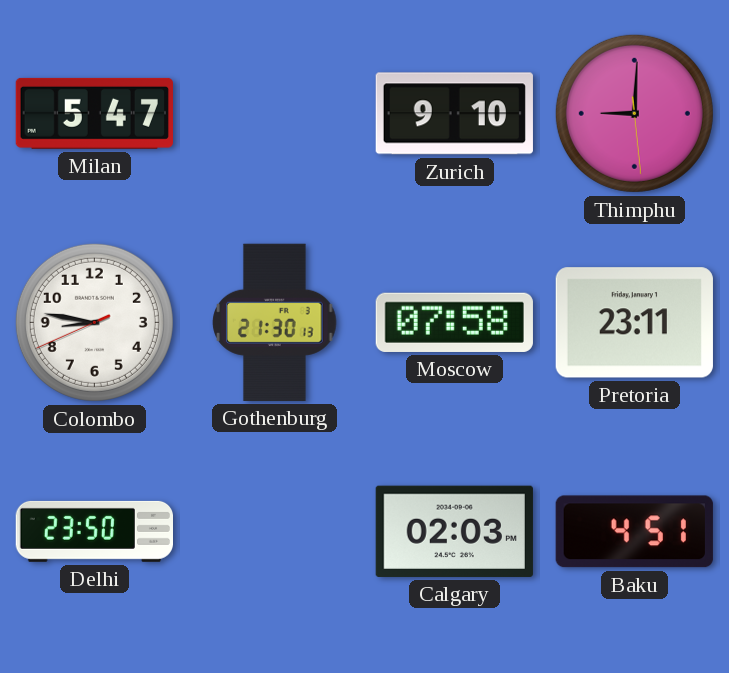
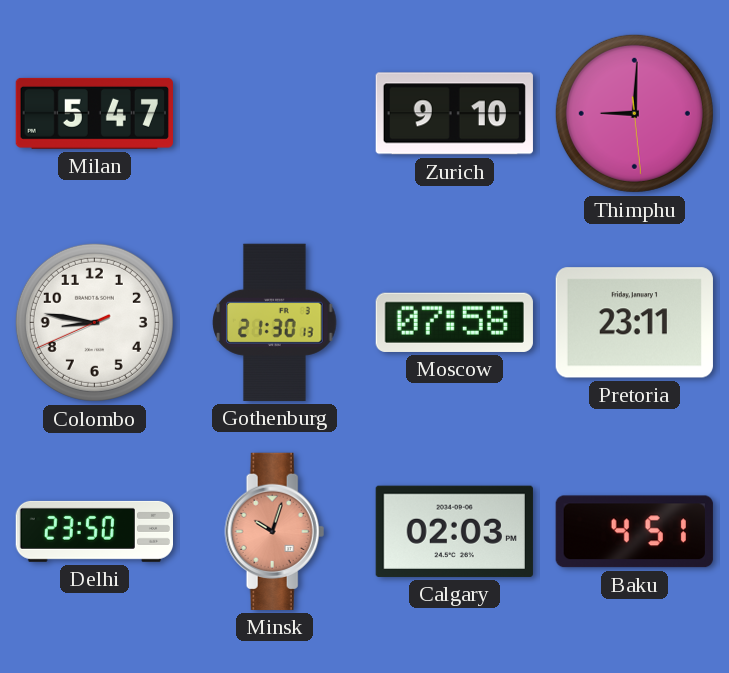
Minsk: none -> 10:03 (275, 531)
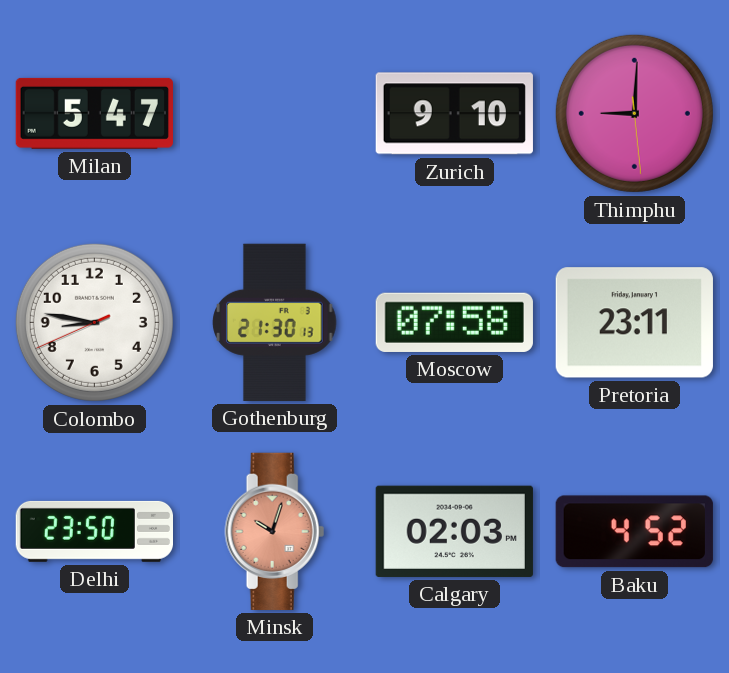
Baku: 4:51 -> 4:52 (634, 532)
